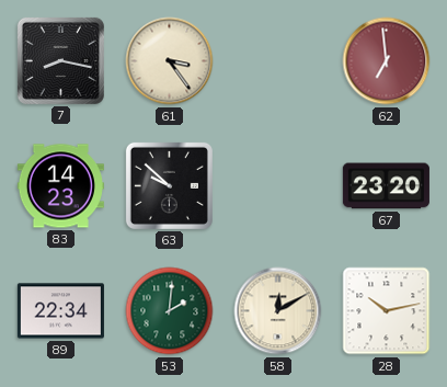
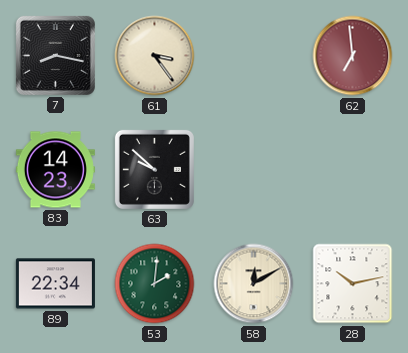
67: 23:20 -> none (386, 186)
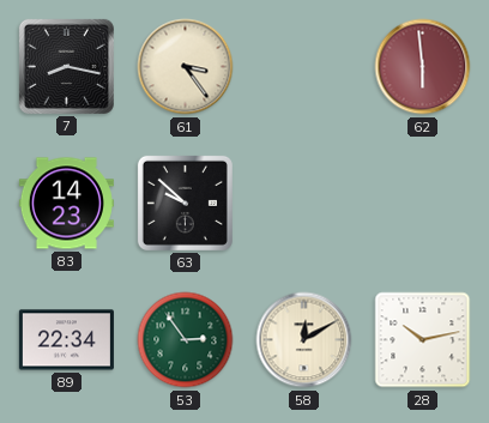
62: 6:59 -> 5:59 (423, 67)
53: 2:01 -> 2:54 (186, 340)
